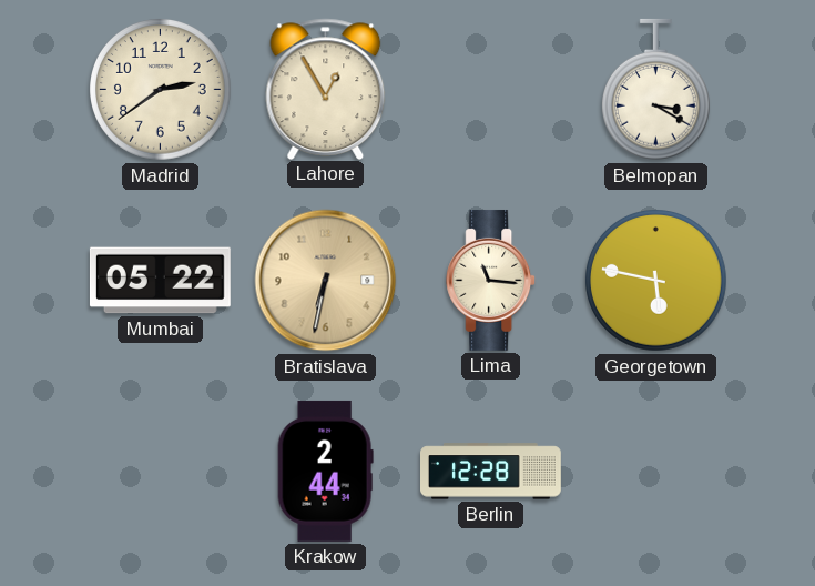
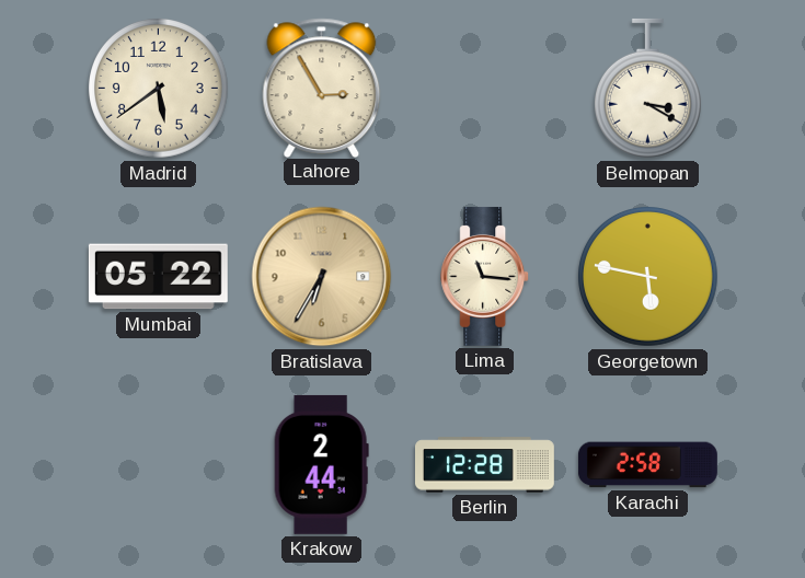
Madrid: 2:39 -> 5:39 (159, 89)
Lahore: 12:55 -> 2:55 (322, 88)
Bratislava: 6:32 -> 6:35 (322, 277)
Karachi: none -> 2:58 (647, 465)
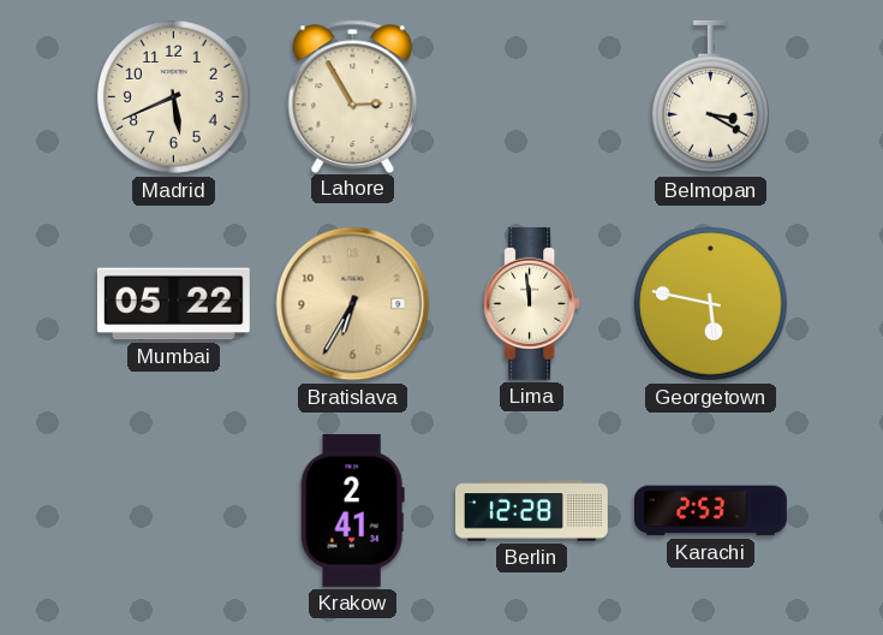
Madrid: 5:39 -> 5:41 (174, 97)
Lima: 11:16 -> 11:59 (532, 303)
Krakow: 2:44 -> 2:41 (352, 510)
Karachi: 2:58 -> 2:53 (710, 511)
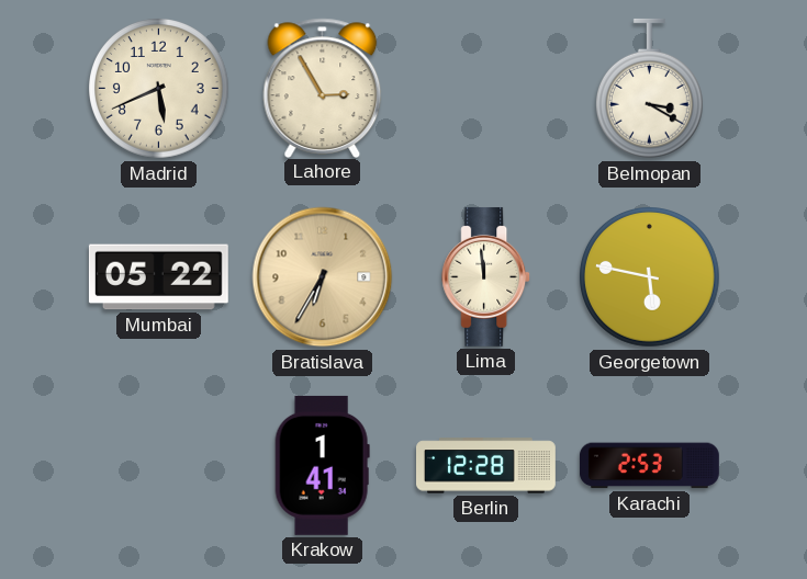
Krakow: 2:41 -> 1:41 (322, 465)
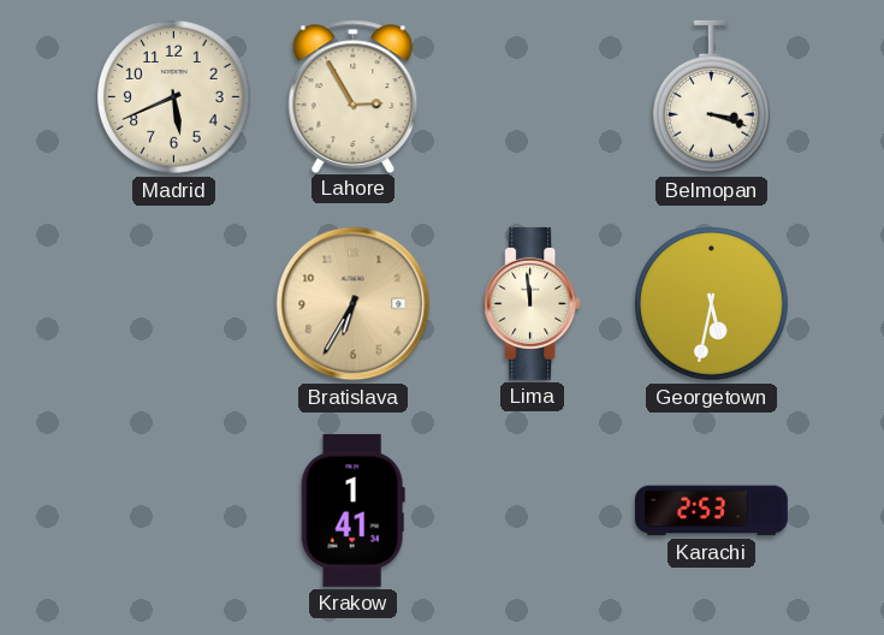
Belmopan: 3:20 -> 3:18 (711, 97)
Mumbai: 05:22 -> none (158, 277)
Georgetown: 5:47 -> 5:32 (712, 304)
Berlin: 12:28 -> none (486, 466)
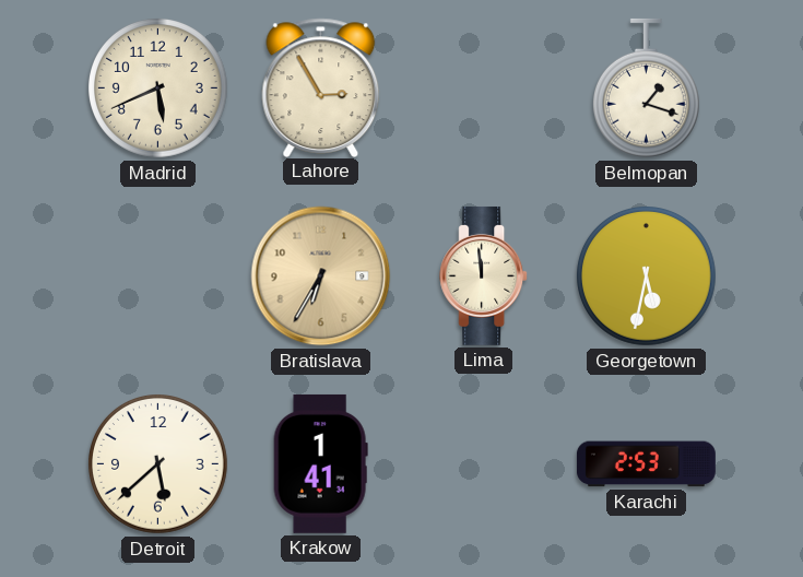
Belmopan: 3:18 -> 1:18 (646, 89)
Detroit: none -> 5:38 (158, 464)
